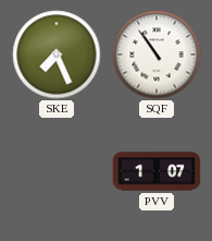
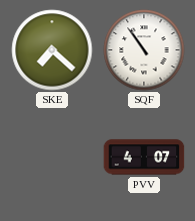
SKE: 7:26 -> 7:22 (52, 50)
PVV: 1:07 -> 4:07 (144, 157)
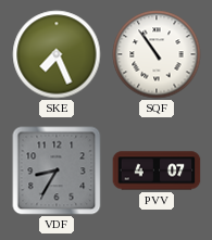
SKE: 7:22 -> 7:26 (57, 54)
VDF: none -> 8:35 (57, 170)
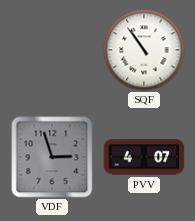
SKE: 7:26 -> none (57, 54)
VDF: 8:35 -> 2:57 (52, 157)
